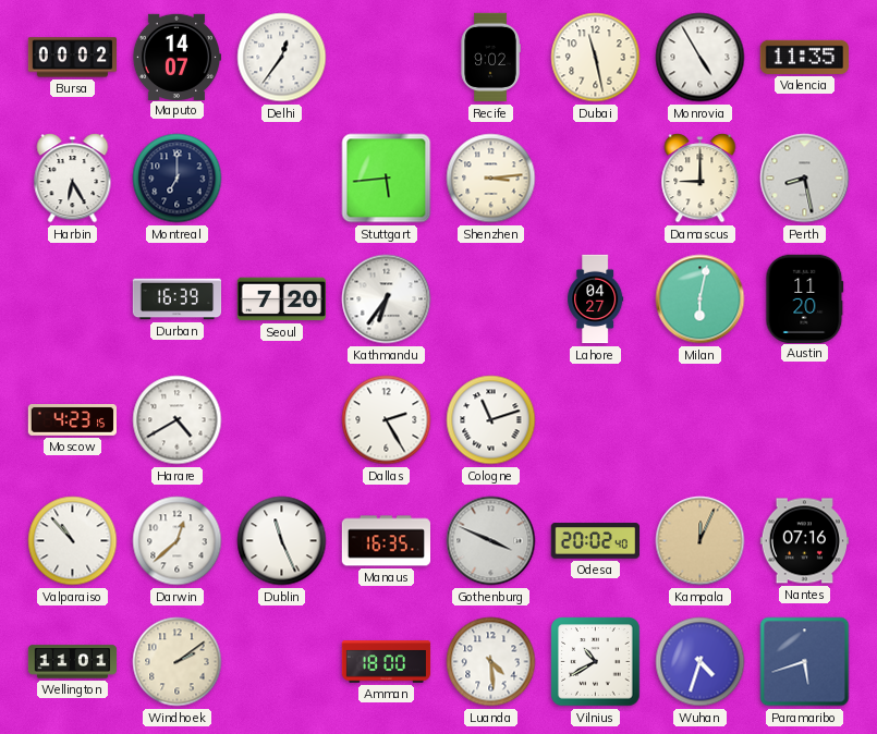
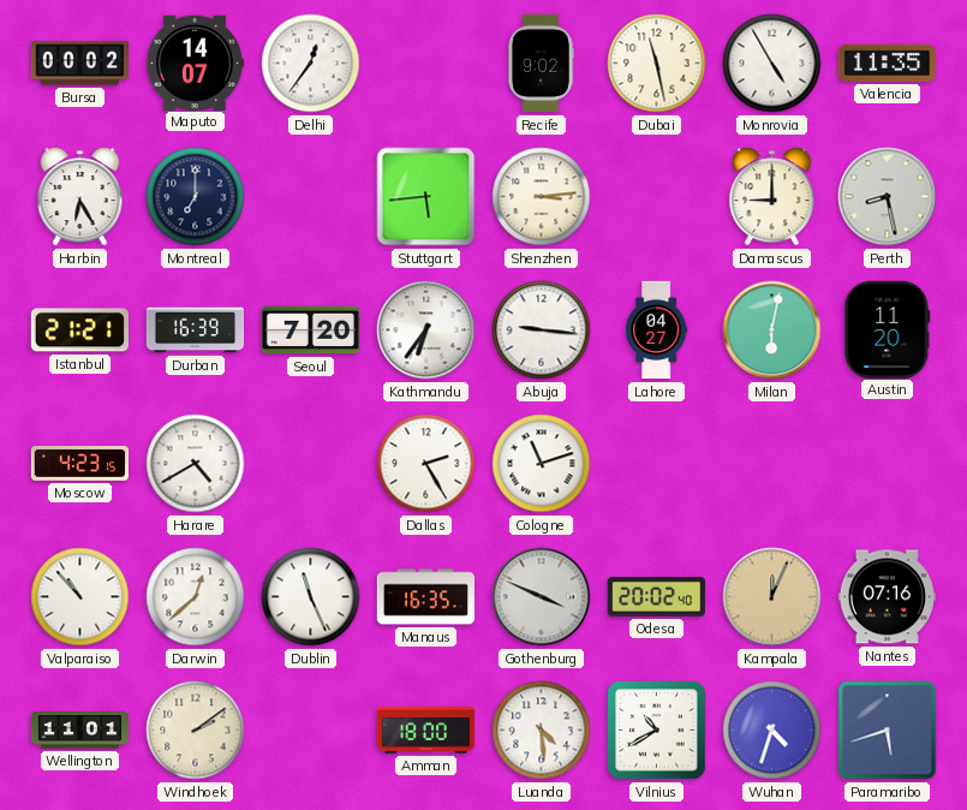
Istanbul: none -> 21:21 (79, 330)
Abuja: none -> 9:16 (542, 330)
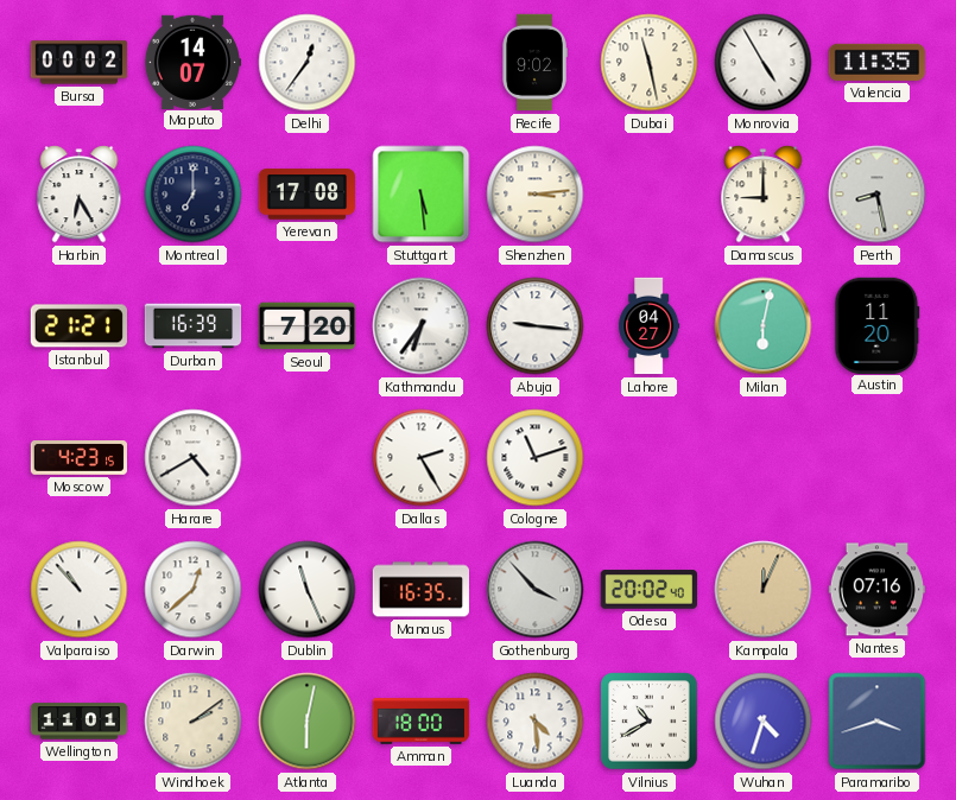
Yerevan: none -> 17:08 (308, 195)
Stuttgart: 5:44 -> 5:29 (422, 195)
Gothenburg: 3:49 -> 3:53 (536, 590)
Atlanta: none -> 6:02 (308, 722)
Paramaribo: 5:42 -> 3:42 (878, 722)
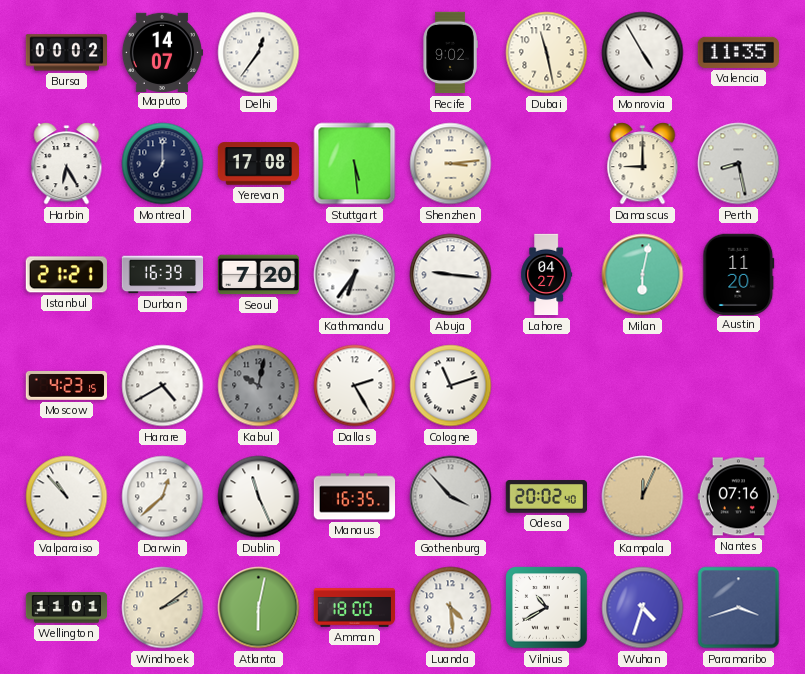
Kabul: none -> 10:02 (259, 386)
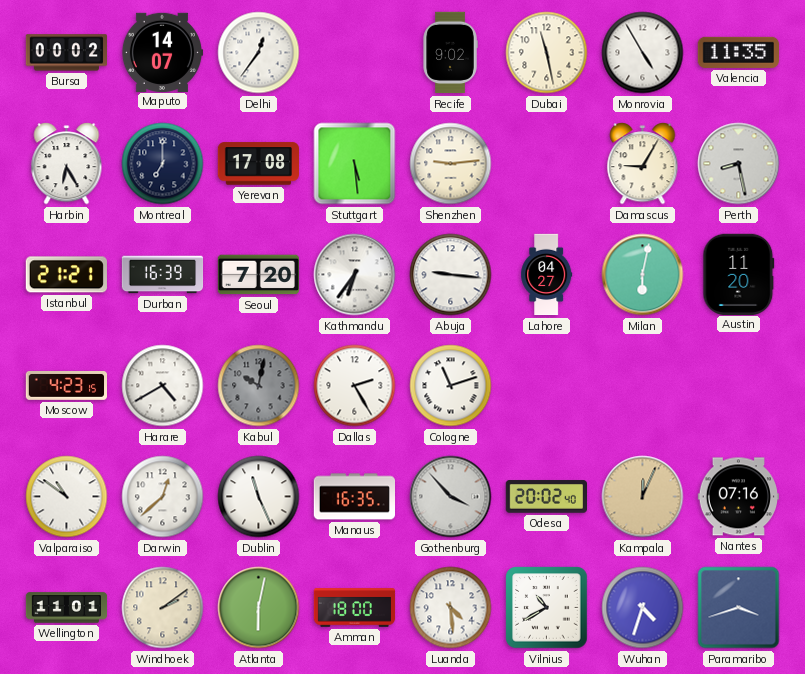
Shenzhen: 3:14 -> 9:14 (451, 164)
Damascus: 9:00 -> 9:05 (643, 164)
Valparaiso: 10:53 -> 10:51 (67, 497)
